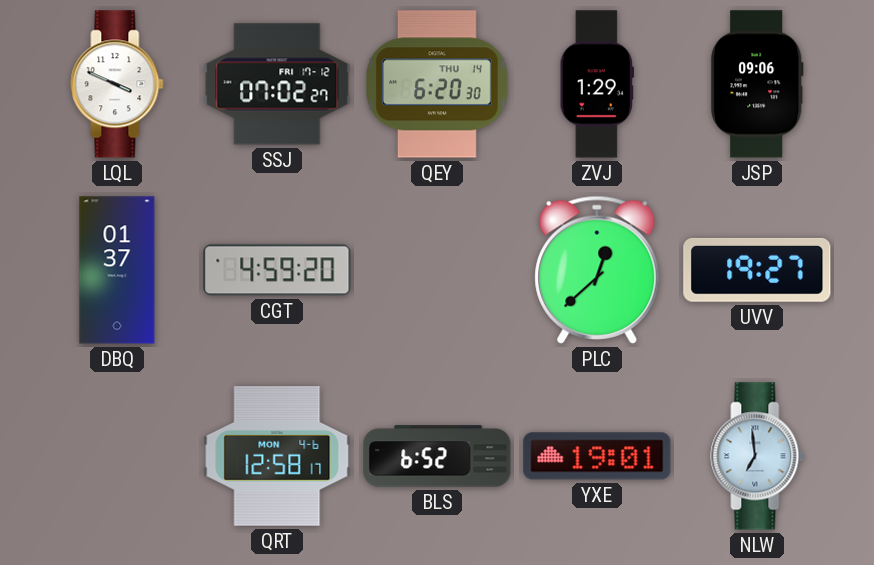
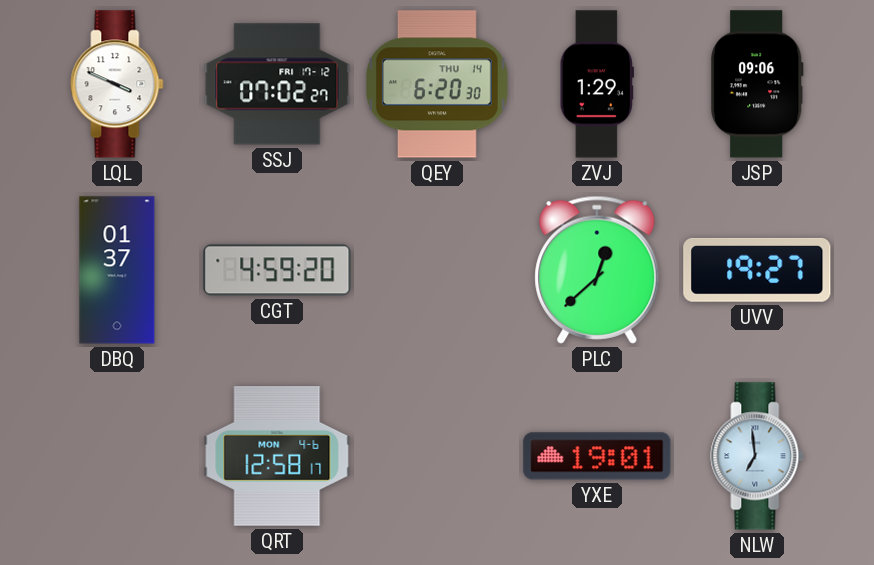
BLS: 6:52 -> none (437, 456)
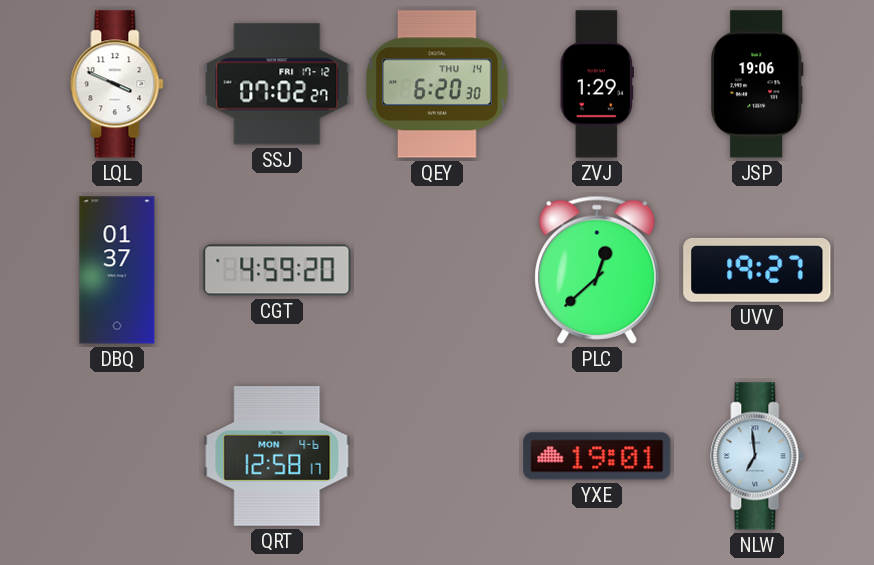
JSP: 09:06 -> 19:06 (757, 84)
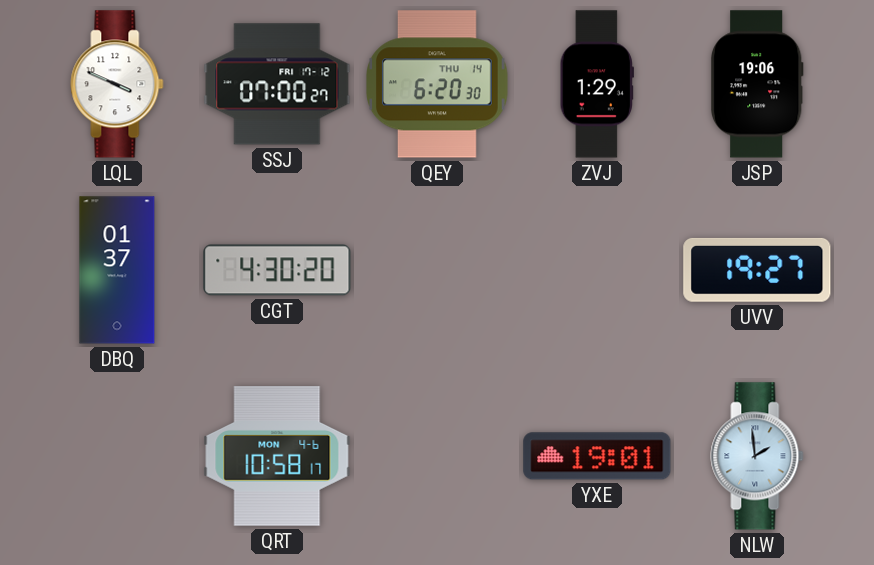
SSJ: 07:02 -> 07:00 (277, 84)
CGT: 4:59 -> 4:30 (277, 270)
PLC: 12:38 -> none (597, 270)
QRT: 12:58 -> 10:58 (277, 456)
NLW: 6:59 -> 1:59 (757, 456)
